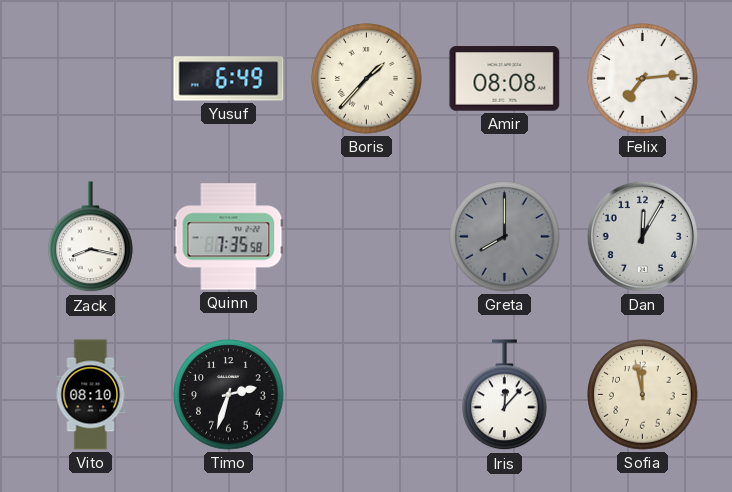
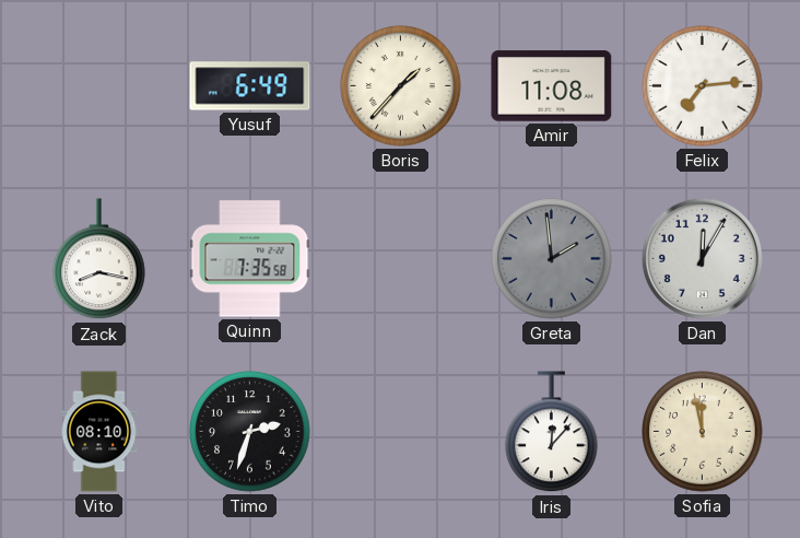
Amir: 08:08 -> 11:08 (552, 86)
Greta: 8:00 -> 1:59 (552, 259)
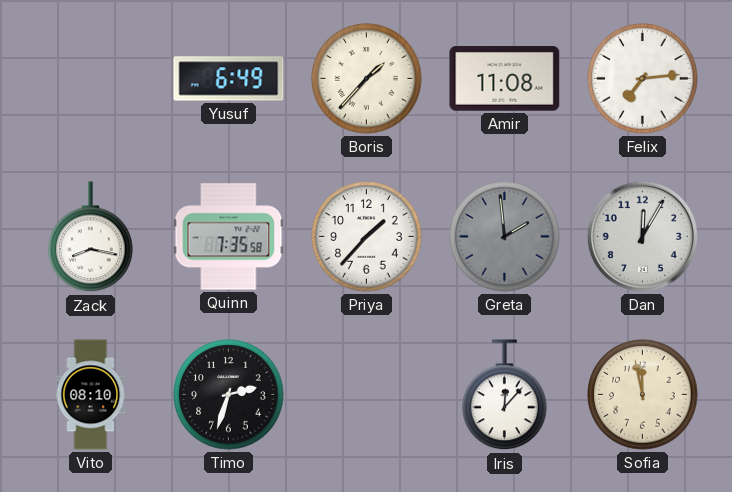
Priya: none -> 1:37 (367, 237)
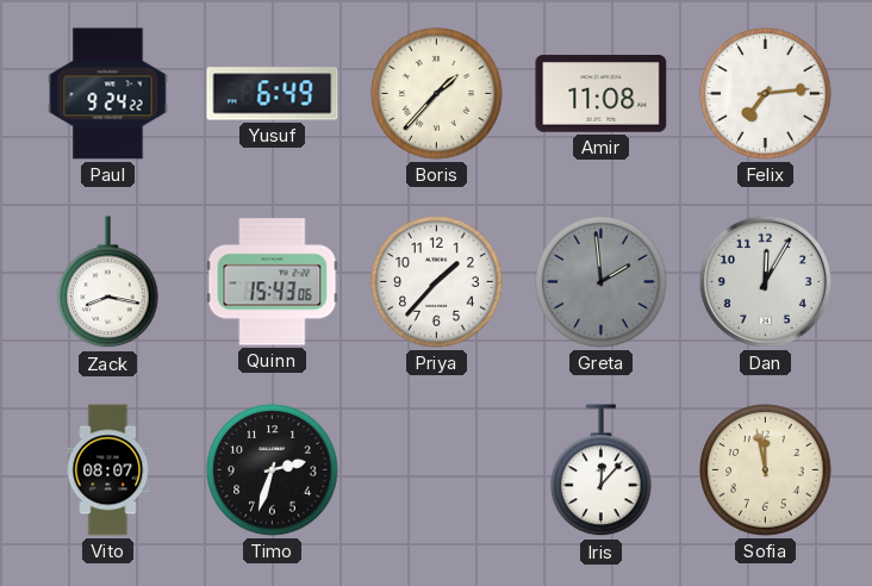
Paul: none -> 9:24 (108, 94)
Quinn: 7:35 -> 15:43 (273, 282)
Vito: 08:10 -> 08:07 (108, 470)
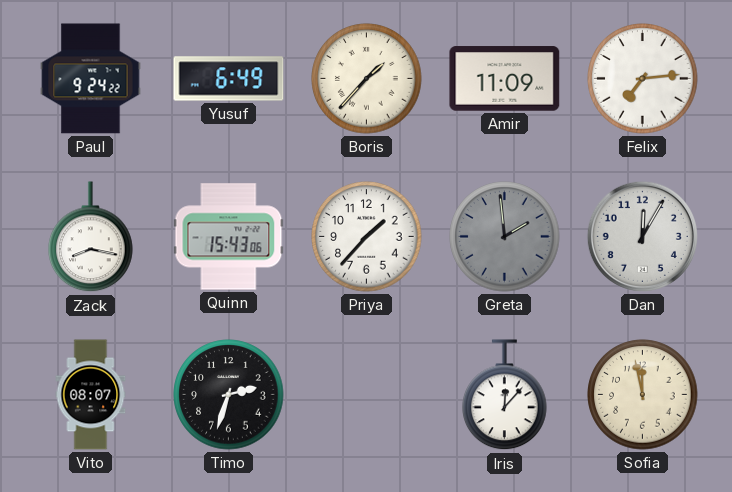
Amir: 11:08 -> 11:09 (505, 79)
